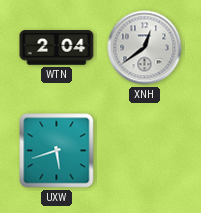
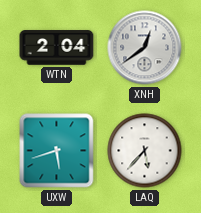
LAQ: none -> 5:37 (145, 151)
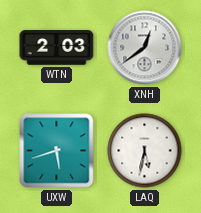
WTN: 2:04 -> 2:03 (57, 48)
LAQ: 5:37 -> 5:32 (145, 151)
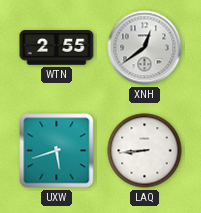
WTN: 2:03 -> 2:55 (57, 48)
LAQ: 5:32 -> 8:44 (145, 151)
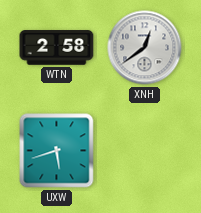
WTN: 2:55 -> 2:58 (57, 48)
LAQ: 8:44 -> none (145, 151)
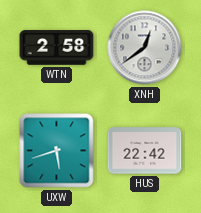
HUS: none -> 22:42 (145, 151)
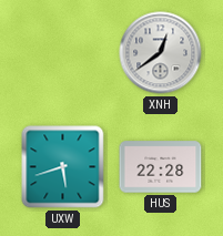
WTN: 2:58 -> none (57, 48)
HUS: 22:42 -> 22:28 (161, 167)
